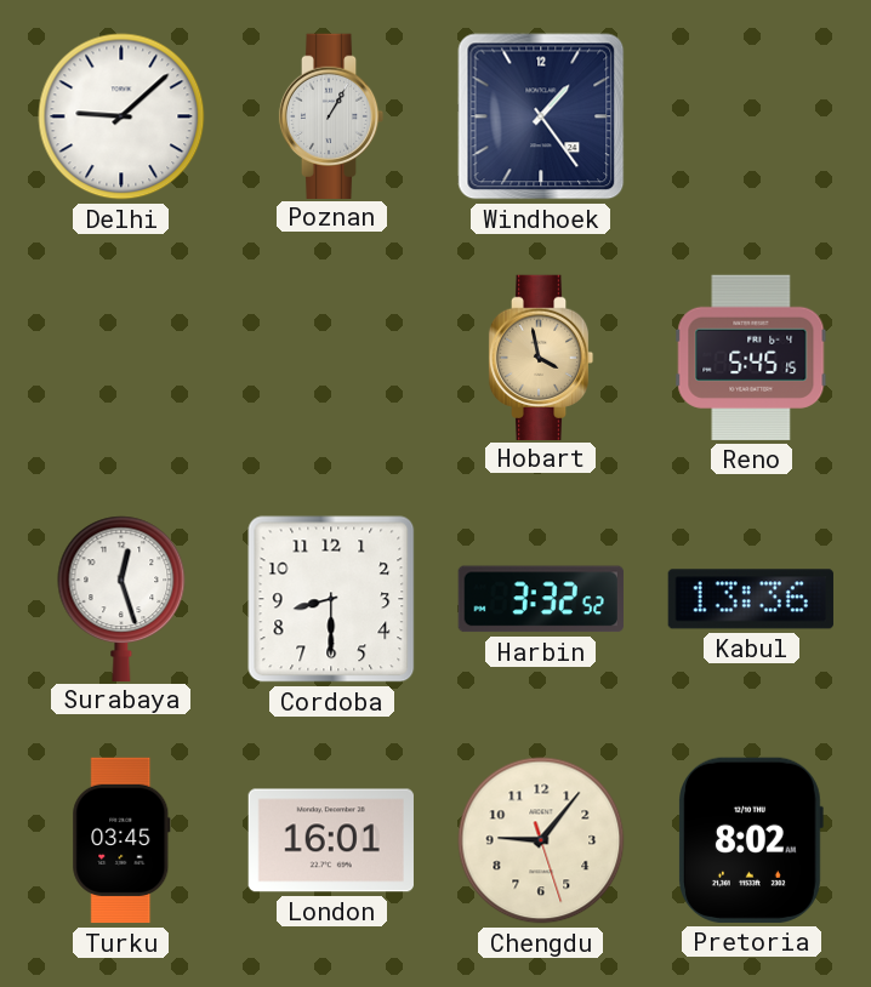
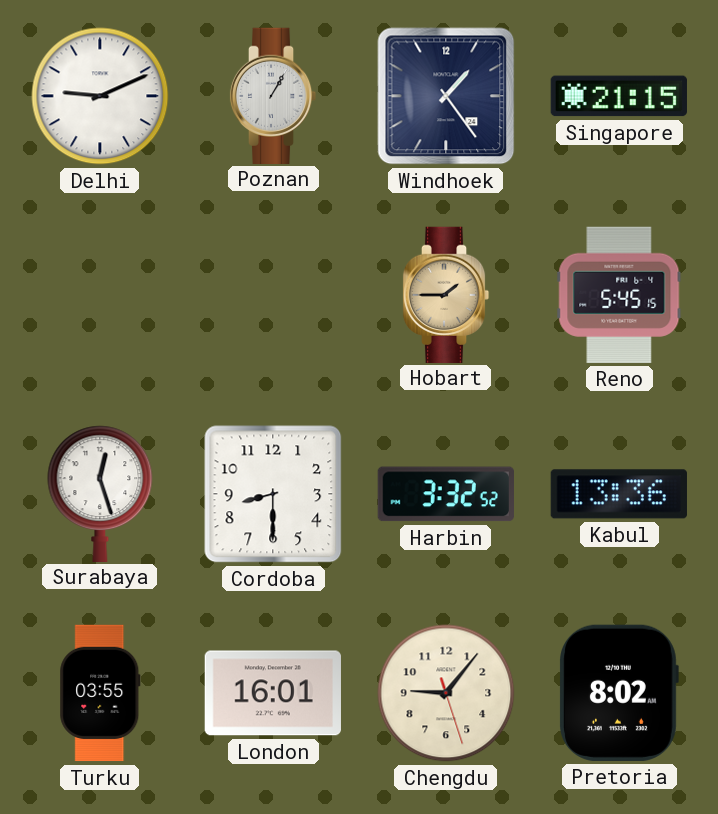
Delhi: 9:08 -> 9:11 (100, 96)
Singapore: none -> 21:15 (619, 96)
Hobart: 3:58 -> 1:45 (446, 294)
Turku: 03:45 -> 03:55 (100, 693)
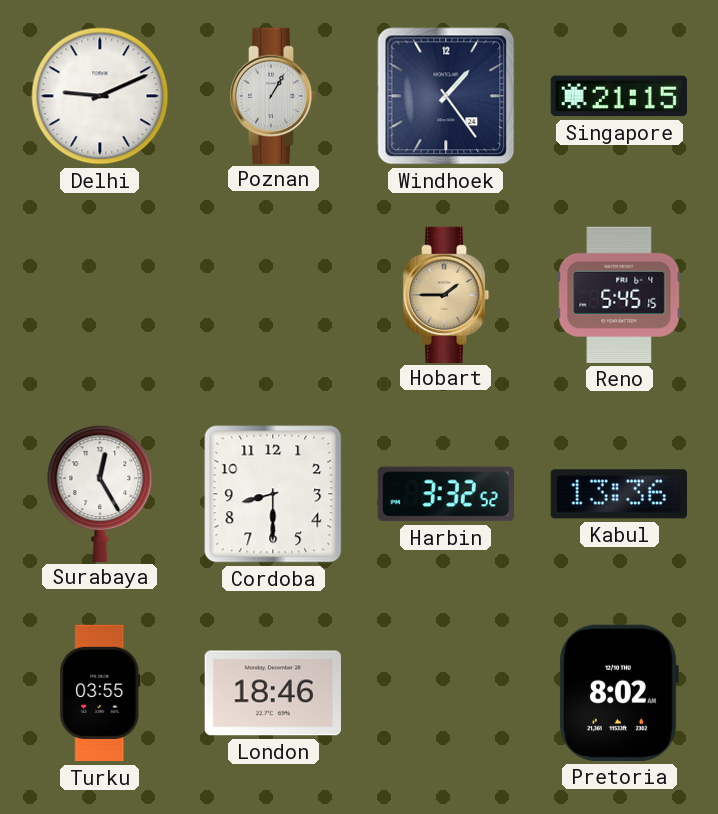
Surabaya: 12:27 -> 12:25 (100, 493)
London: 16:01 -> 18:46 (273, 693)
Chengdu: 9:06 -> none (446, 693)
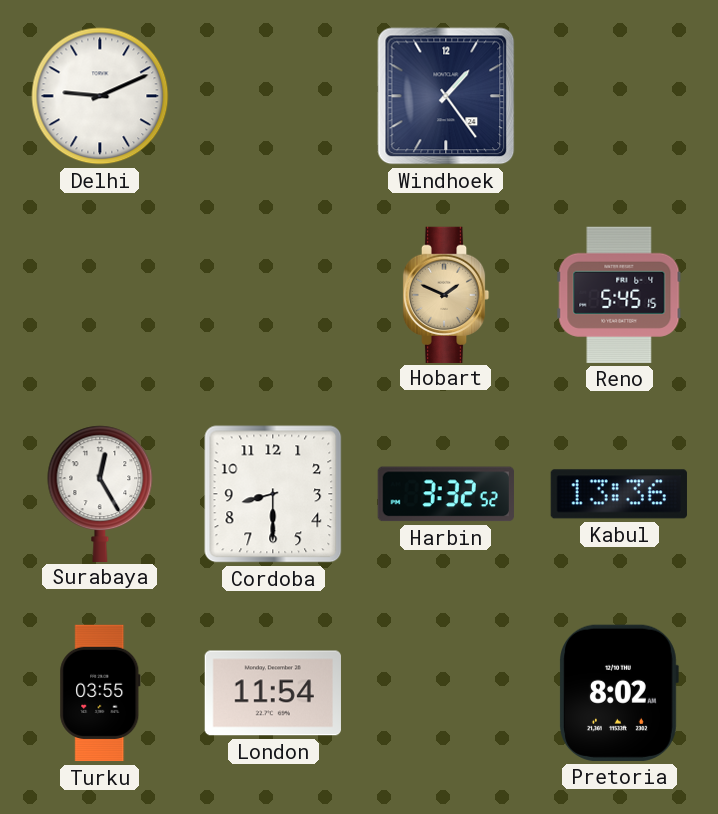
Poznan: 1:05 -> none (273, 95)
Singapore: 21:15 -> none (619, 96)
Hobart: 1:45 -> 1:49 (446, 294)
London: 18:46 -> 11:54 (273, 693)
